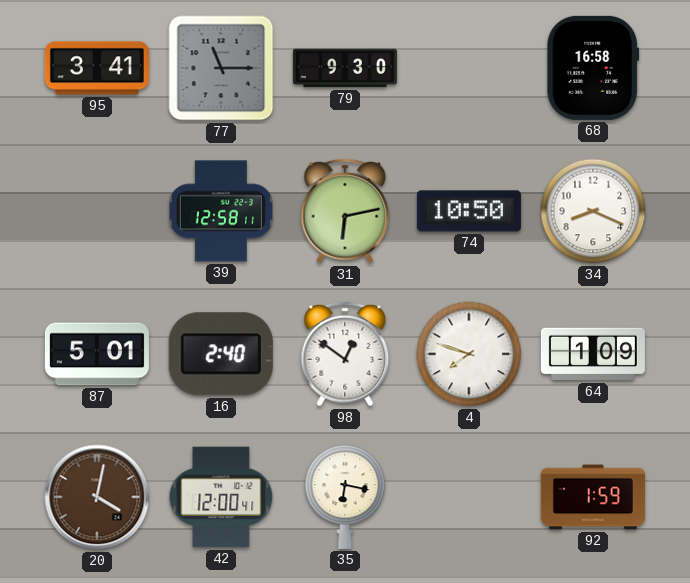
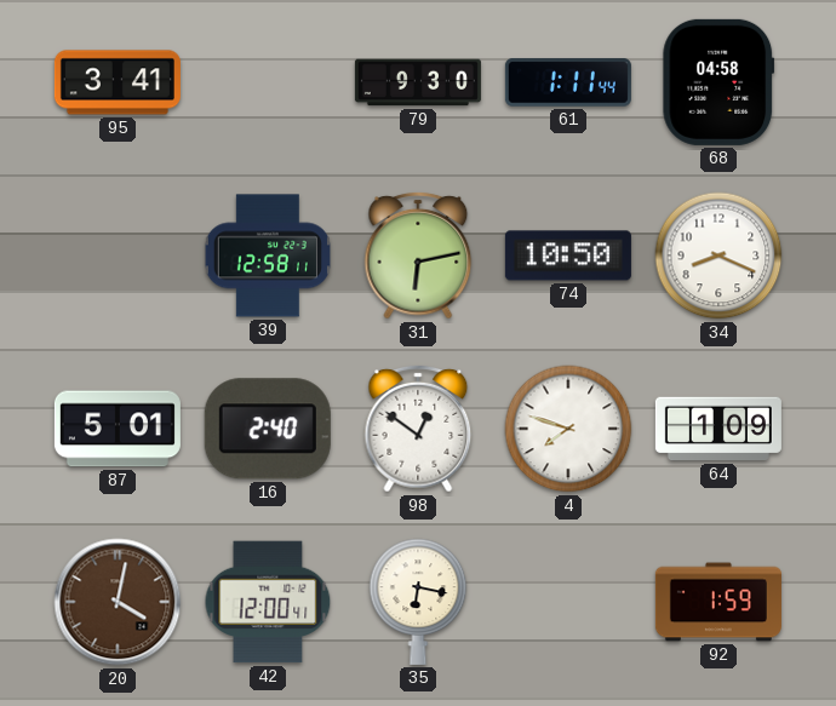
77: 11:15 -> none (221, 68)
61: none -> 1:11 (568, 82)
68: 16:58 -> 04:58 (718, 82)
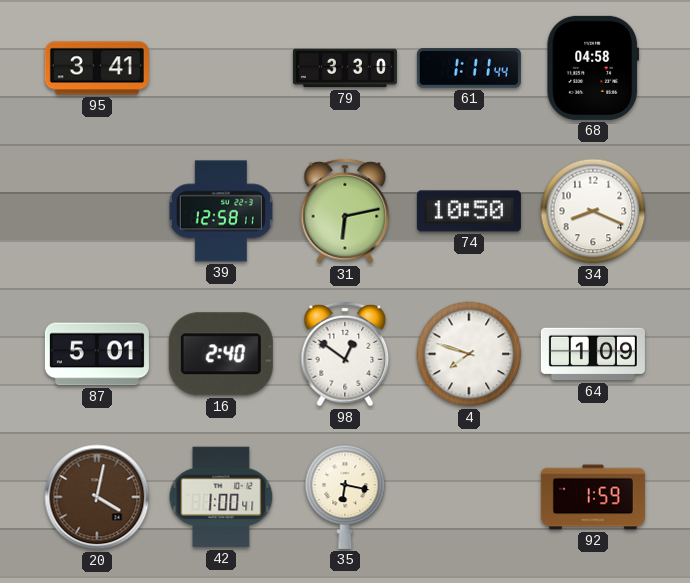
79: 9:30 -> 3:30 (345, 68)
42: 12:00 -> 1:00 (221, 497)
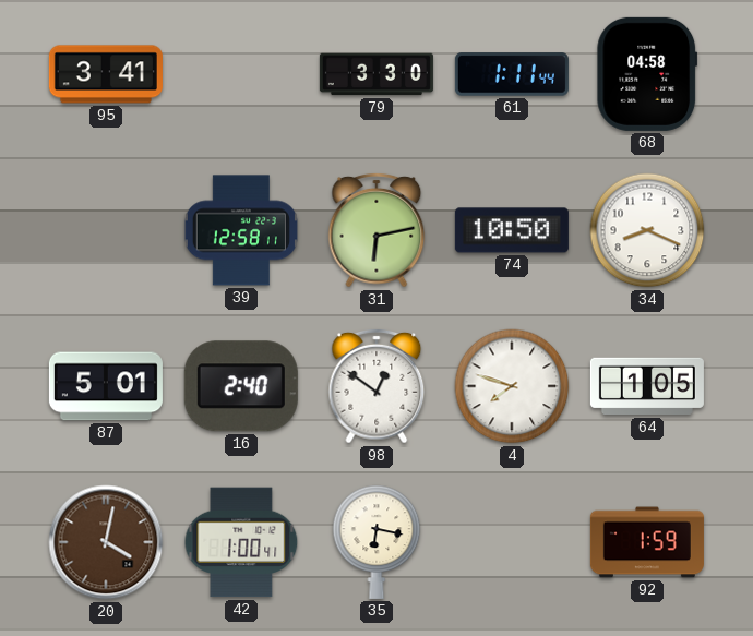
64: 1:09 -> 1:05 (647, 386)
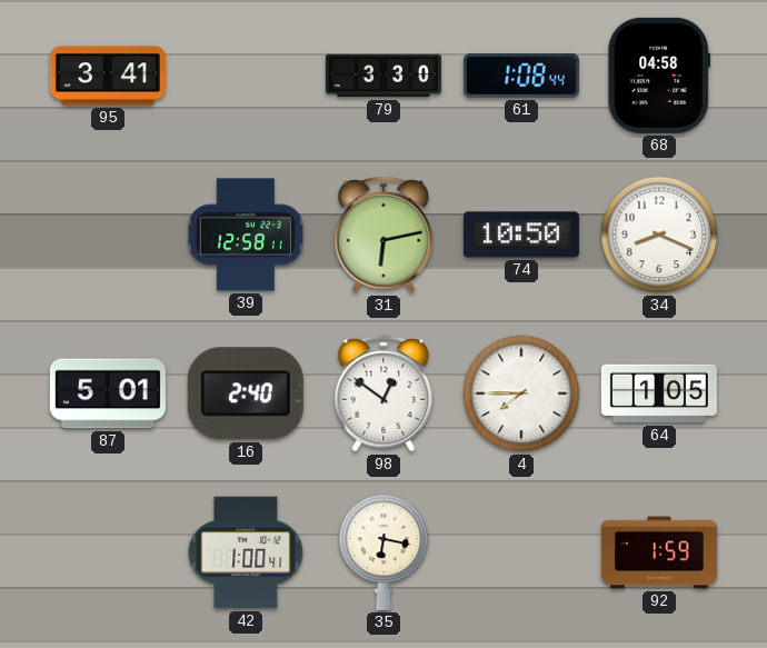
61: 1:11 -> 1:08 (521, 76)
4: 7:48 -> 7:45 (521, 393)
20: 4:02 -> none (106, 542)
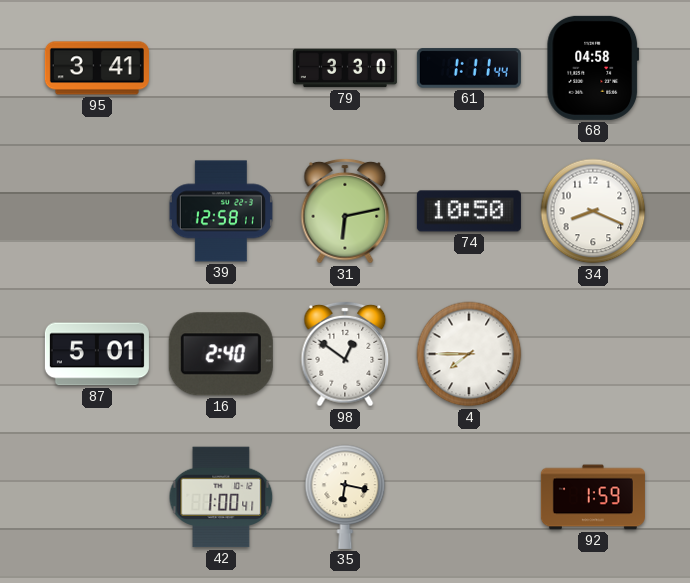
61: 1:08 -> 1:11 (469, 68)
64: 1:05 -> none (659, 393)
